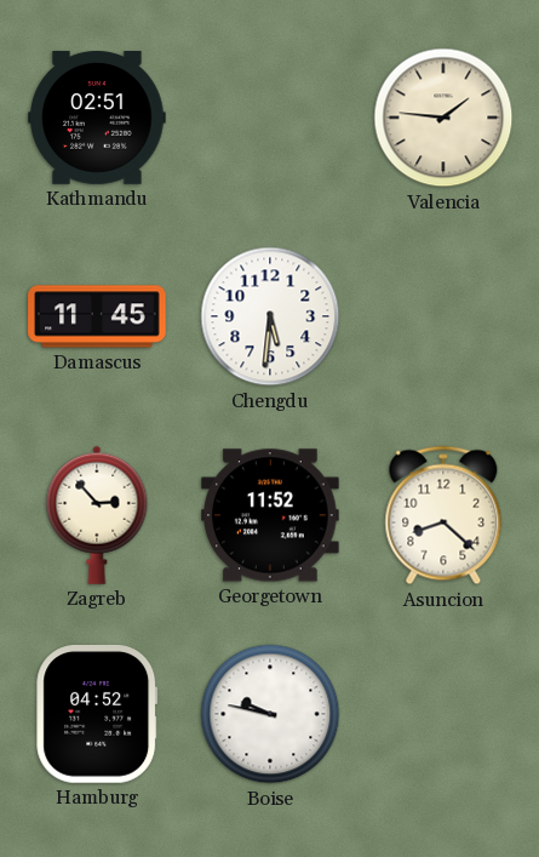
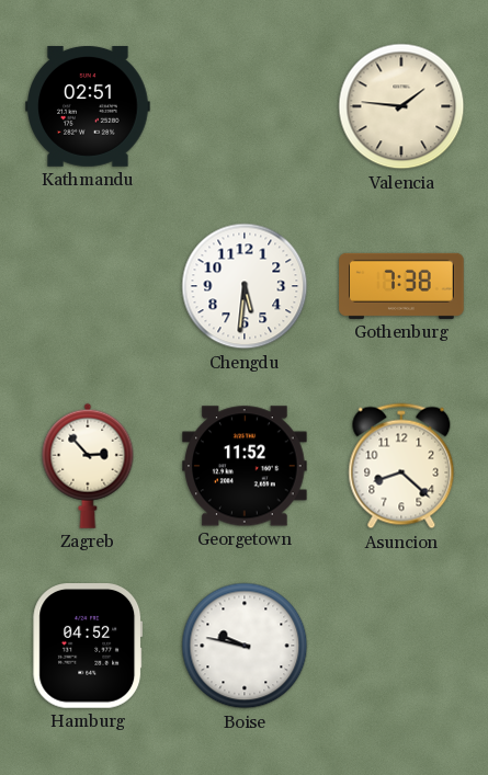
Damascus: 11:45 -> none (97, 316)
Gothenburg: none -> 7:38 (401, 286)
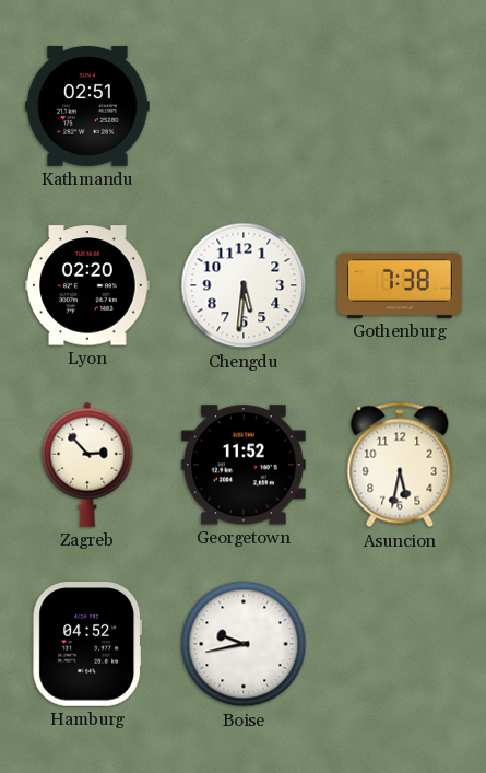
Valencia: 1:46 -> none (401, 106)
Lyon: none -> 02:20 (87, 285)
Asuncion: 8:22 -> 5:32 (400, 465)
Boise: 9:47 -> 9:43 (244, 644)
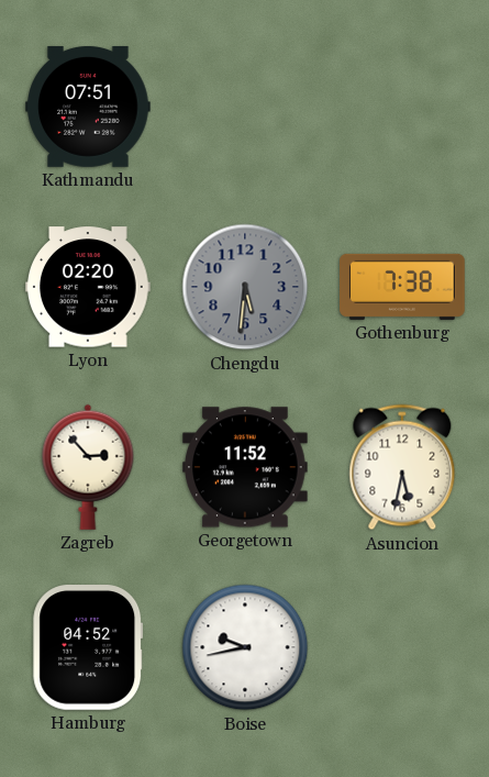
Kathmandu: 02:51 -> 07:51 (88, 108)
Chengdu dial: white -> grey (245, 287)
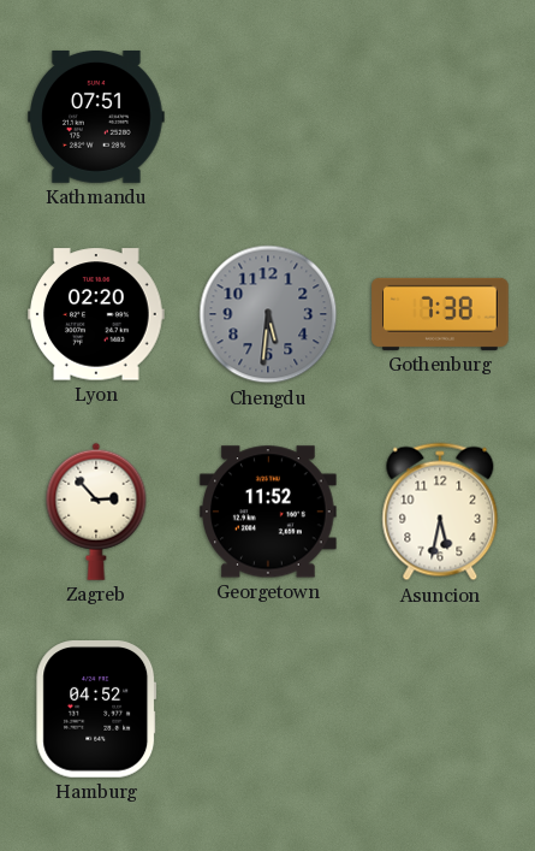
Boise: 9:43 -> none (245, 647)
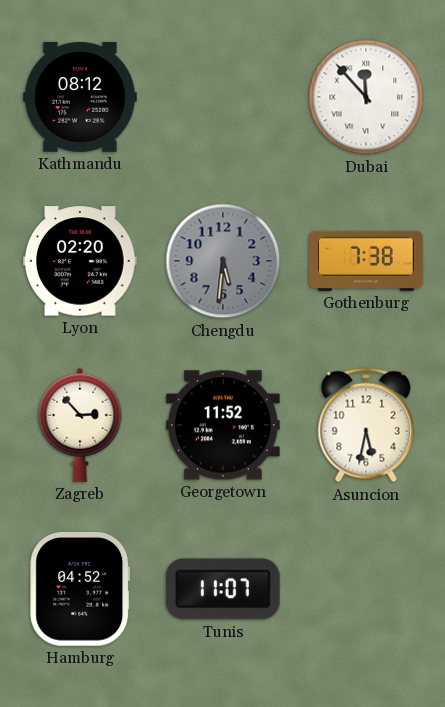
Kathmandu: 07:51 -> 08:12 (80, 98)
Dubai: none -> 11:53 (366, 97)
Tunis: none -> 11:07 (223, 589)
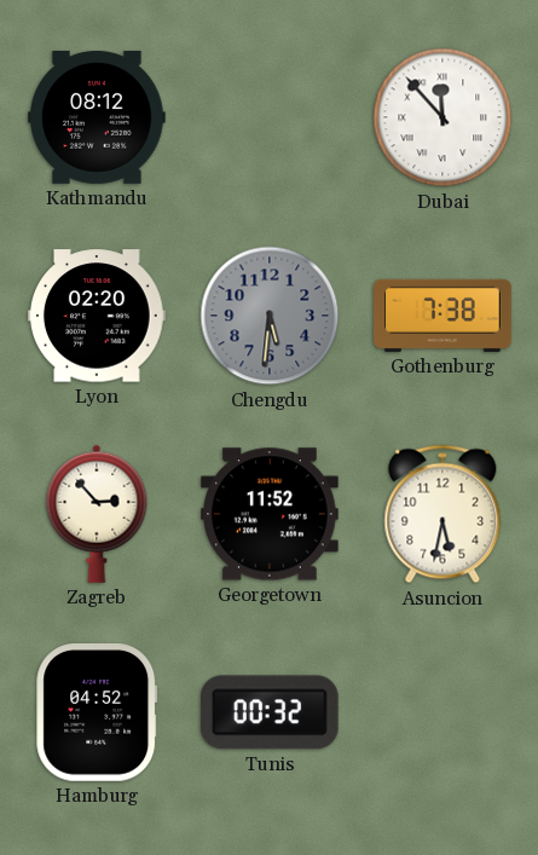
Tunis: 11:07 -> 00:32 (270, 712)
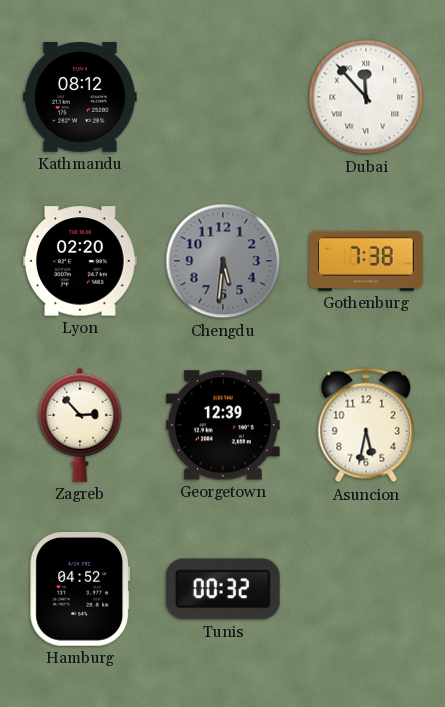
Georgetown: 11:52 -> 12:39 (224, 425)
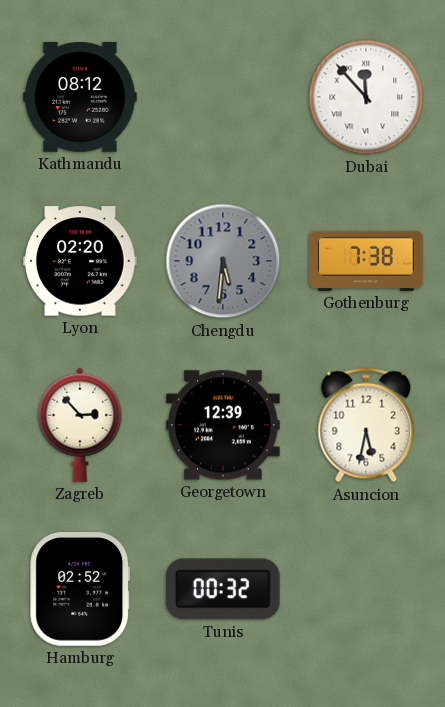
Hamburg: 04:52 -> 02:52 (80, 590)
